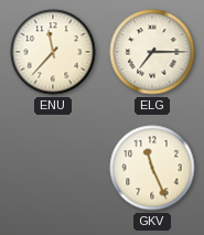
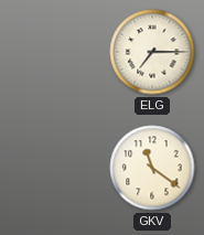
ENU: 11:37 -> none (53, 52)
GKV: 11:26 -> 11:21 (152, 168)
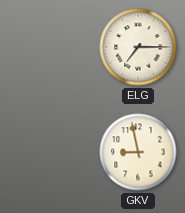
GKV: 11:21 -> 8:58 (138, 152)
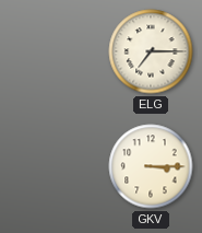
GKV: 8:58 -> 3:15 (151, 166)
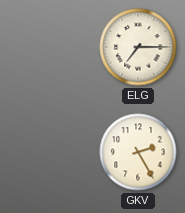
GKV: 3:15 -> 2:25 (138, 152)
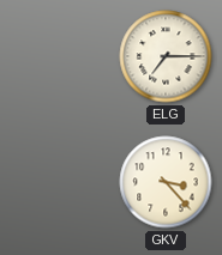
GKV: 2:25 -> 3:23 (166, 182)
